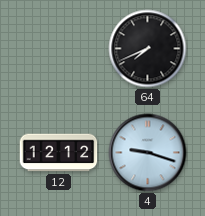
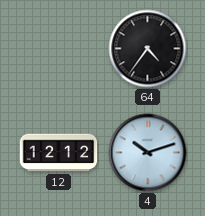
64: 7:41 -> 4:36 (148, 49)
4: 9:18 -> 10:12 (148, 153)
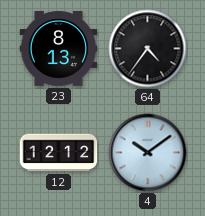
23: none -> 8:13 (59, 49)
4: 10:12 -> 10:09 (148, 153)
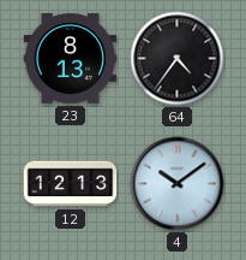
12: 12:12 -> 12:13 (71, 184)
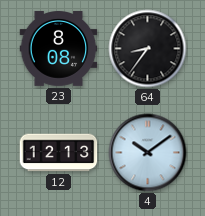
23: 8:13 -> 8:08 (59, 49)
64: 4:36 -> 8:36 (148, 49)
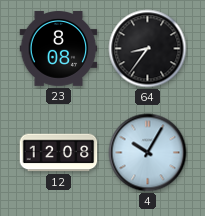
12: 12:13 -> 12:08 (59, 153)
4: 10:09 -> 10:05 (148, 153)
